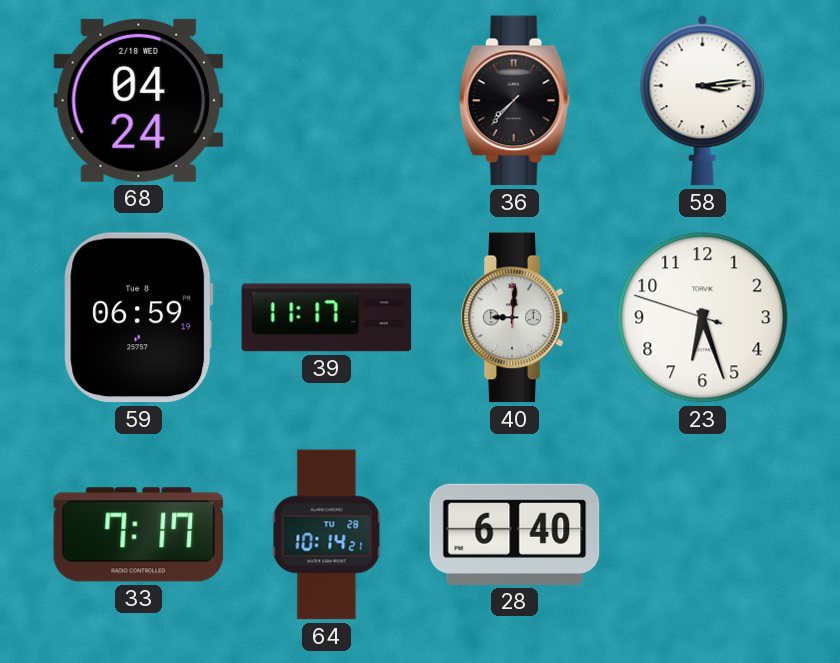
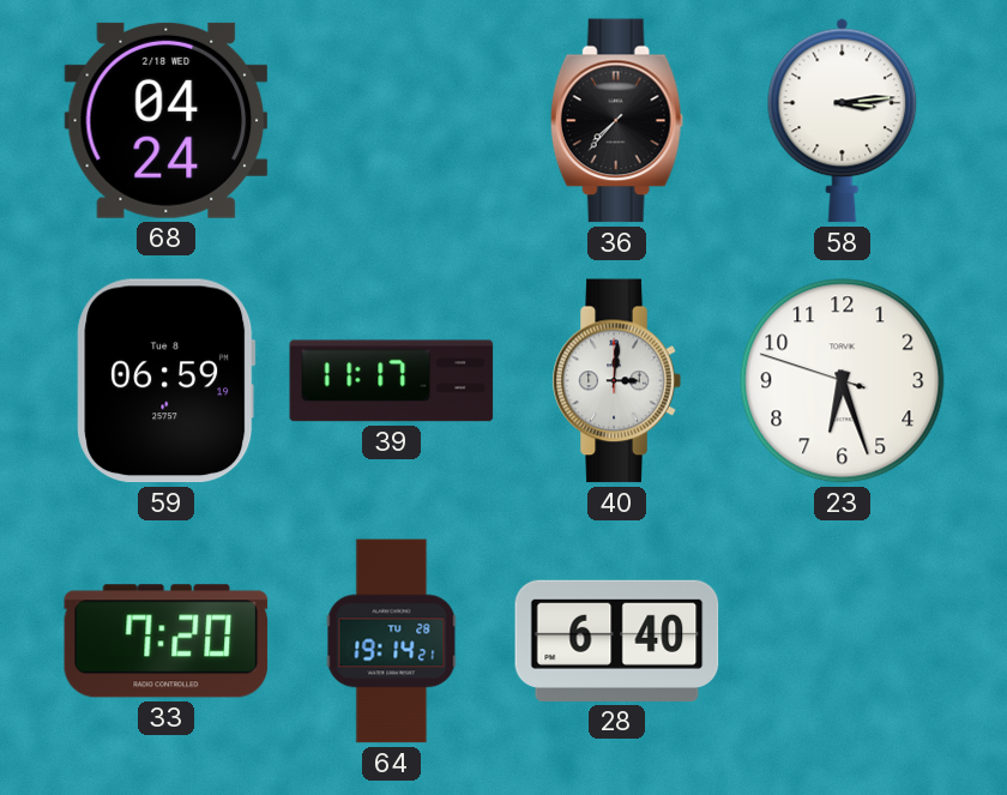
40: 9:01 -> 3:01 (616, 381)
33: 7:17 -> 7:20 (167, 642)
64: 10:14 -> 19:14 (392, 642)
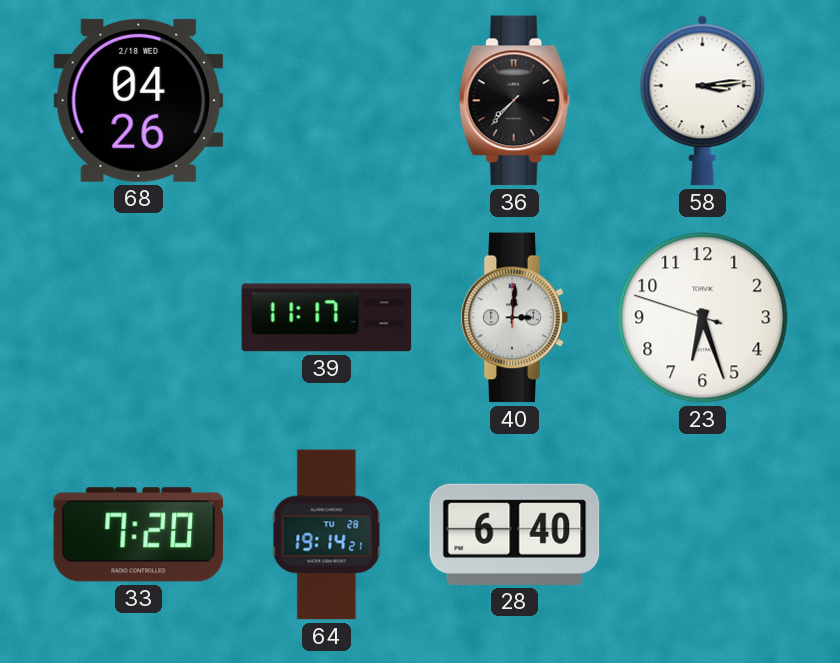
68: 04:24 -> 04:26 (139, 100)
59: 06:59 -> none (167, 381)
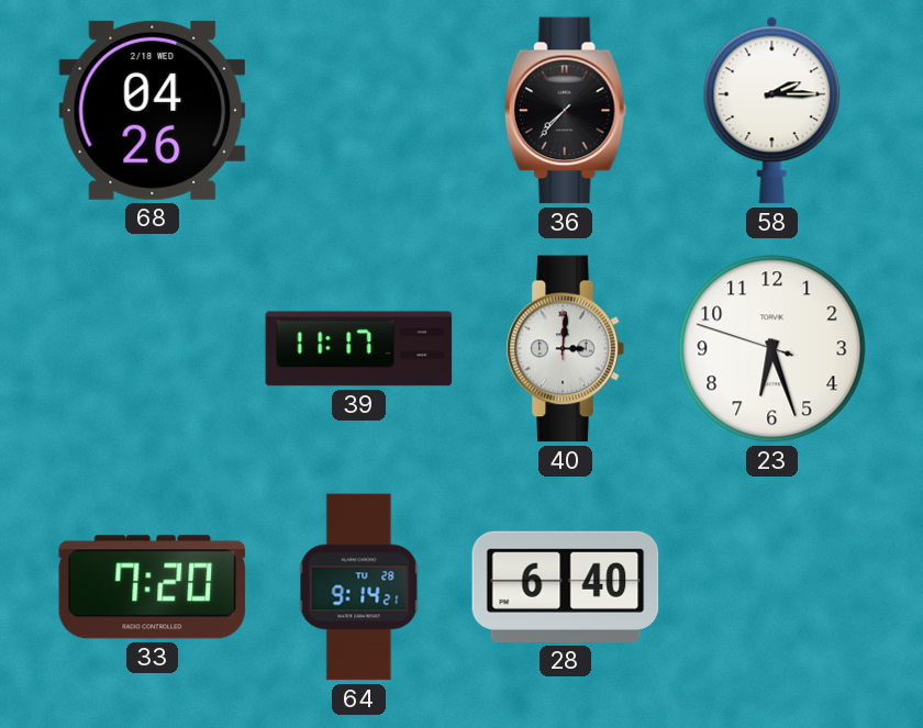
58: 3:14 -> 2:15 (772, 111)
64: 19:14 -> 9:14 (359, 587)
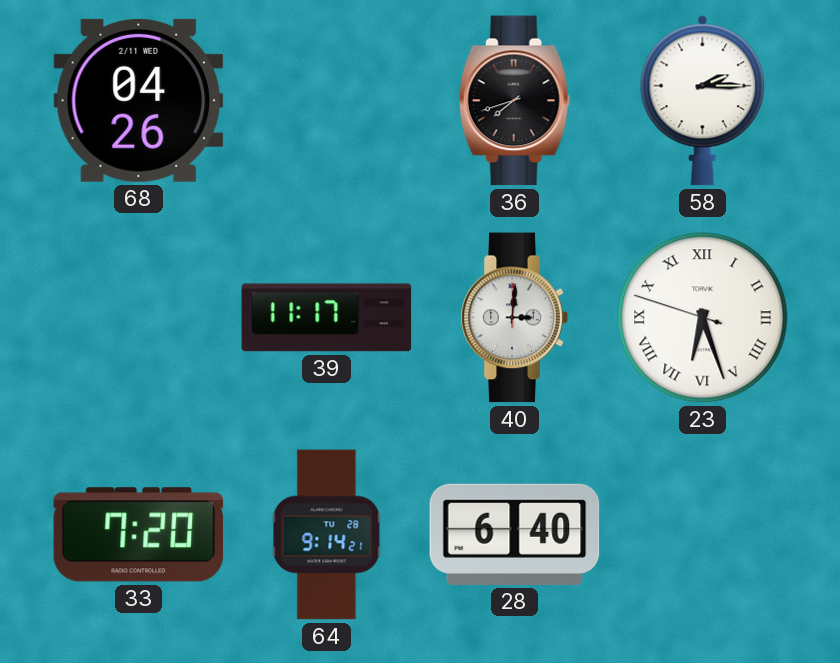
68 date: 2/18 WED -> 2/11 WED (139, 100)
36: 7:37 -> 7:42 (514, 101)
23 numerals: Arabic -> Roman (703, 318)
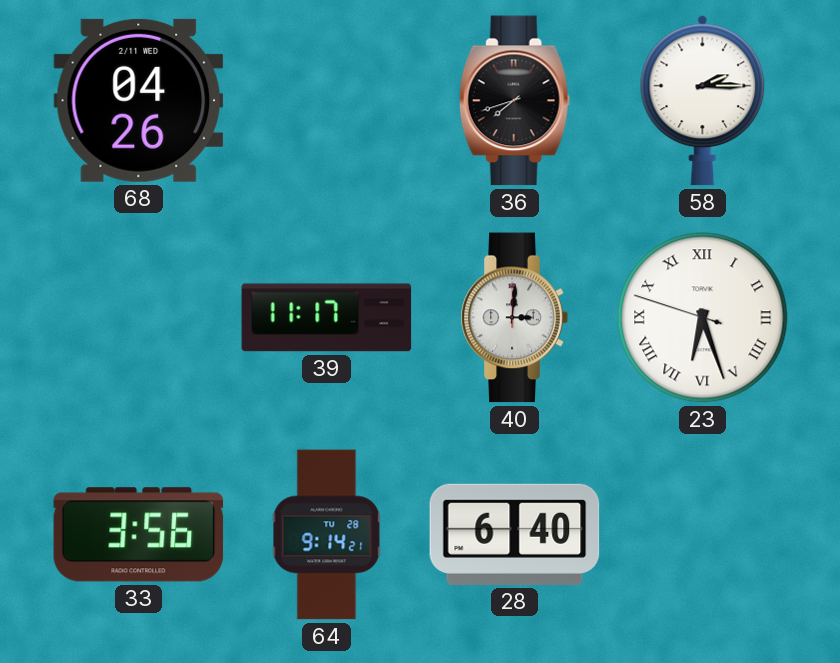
33: 7:20 -> 3:56 (139, 535)
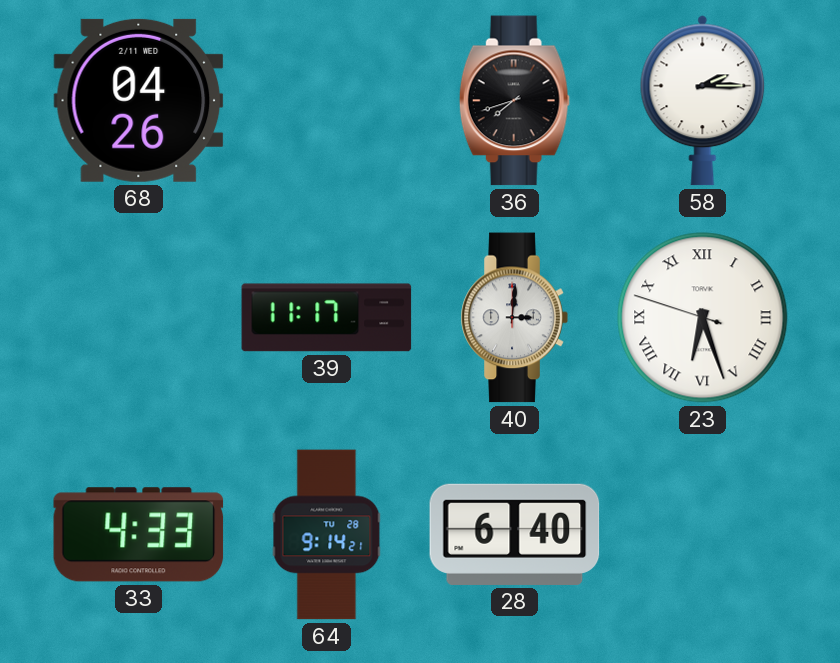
33: 3:56 -> 4:33 (139, 535)
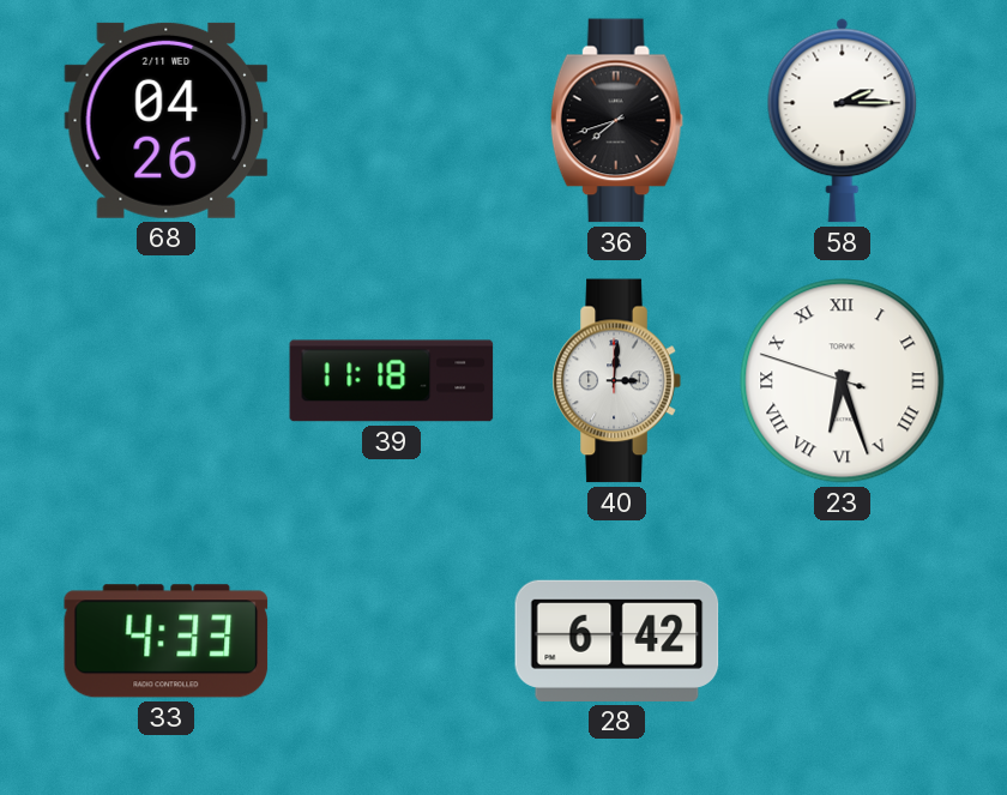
39: 11:17 -> 11:18 (392, 381)
64: 9:14 -> none (327, 535)
28: 6:40 -> 6:42 (617, 640)
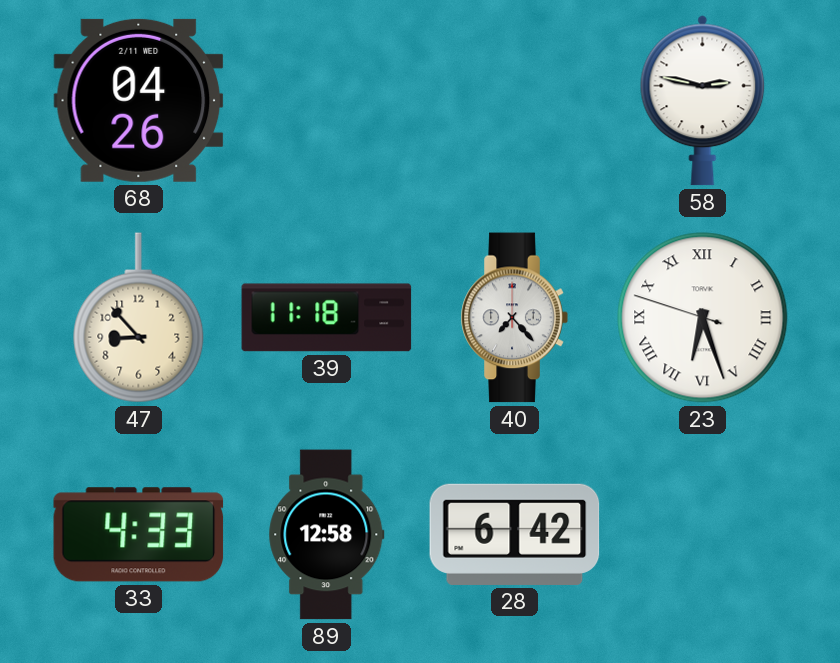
36: 7:42 -> none (616, 121)
58: 2:15 -> 2:47 (703, 101)
47: none -> 8:53 (139, 318)
40: 3:01 -> 7:23 (514, 318)
89: none -> 12:58 (327, 535)
